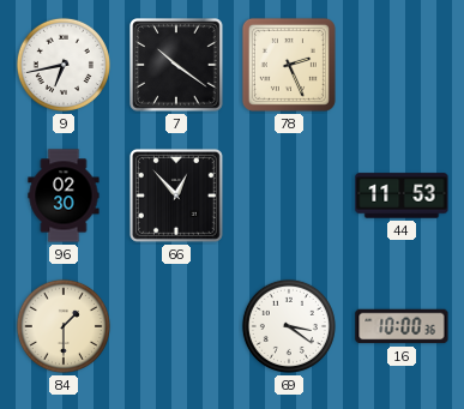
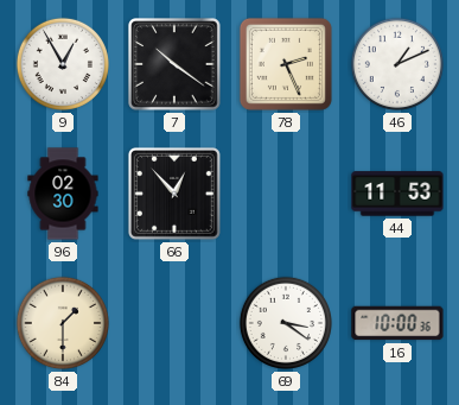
9: 6:43 -> 12:55 (63, 64)
46: none -> 1:11 (397, 64)
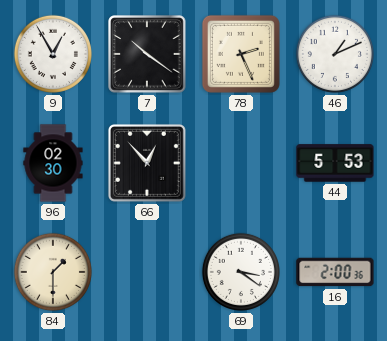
44: 11:53 -> 5:53 (335, 163)
16: 10:00 -> 2:00 (335, 272)
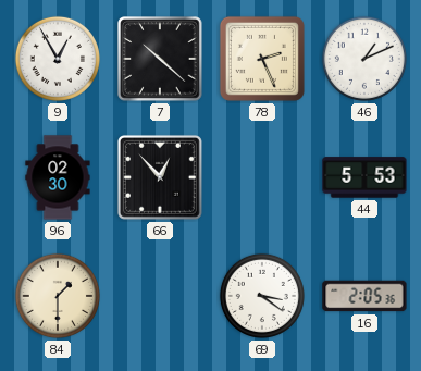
7: 10:21 -> 10:22 (160, 59)
16: 2:00 -> 2:05 (364, 296)
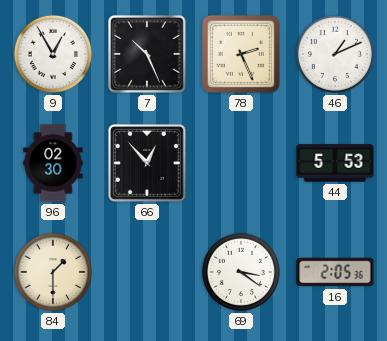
7: 10:22 -> 10:26 (147, 54)
